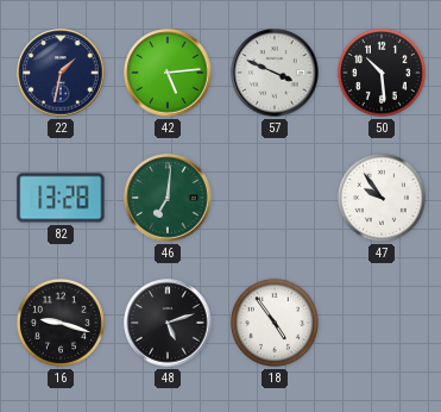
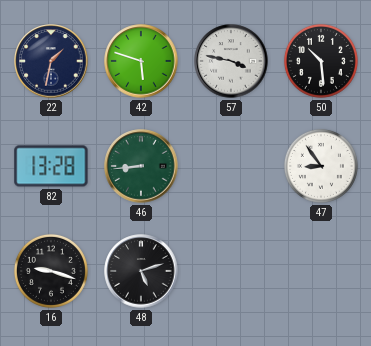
42: 5:14 -> 5:48 (141, 61)
57: 3:49 -> 3:47 (231, 61)
46: 7:01 -> 8:44 (141, 166)
47: 9:54 -> 8:54 (321, 166)
18: 4:54 -> none (275, 323)
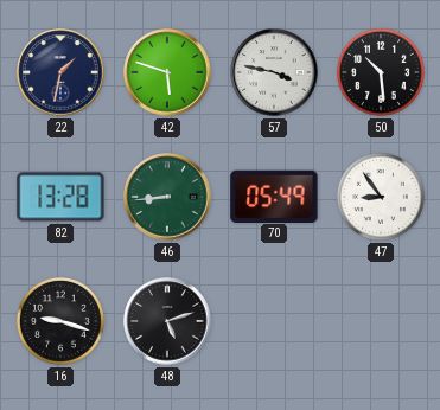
70: none -> 05:49 (274, 196)
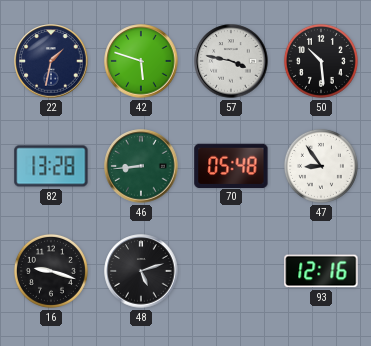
70: 05:49 -> 05:48 (231, 165)
93: none -> 12:16 (321, 271)
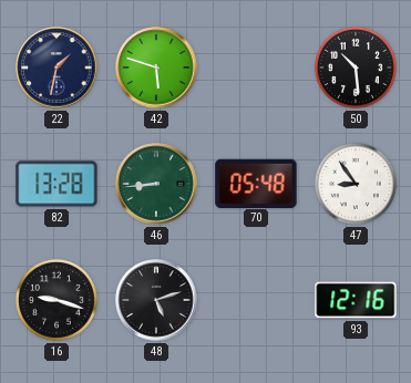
57: 3:47 -> none (231, 61)
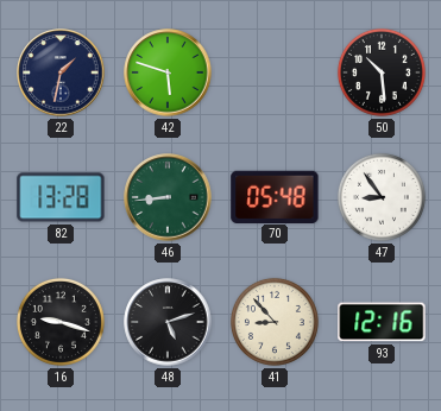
41: none -> 8:53 (275, 322)
